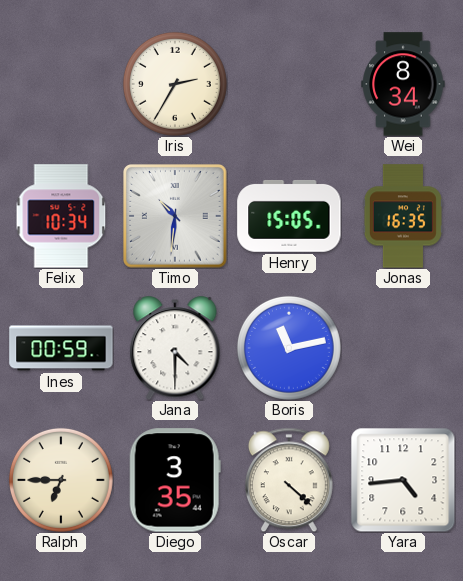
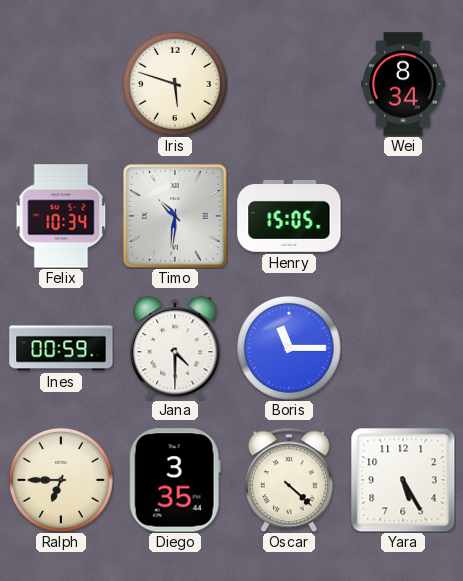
Iris: 2:35 -> 5:48 (175, 84)
Jonas: 16:35 -> none (403, 216)
Boris: 11:13 -> 11:15 (289, 348)
Yara: 4:44 -> 5:25 (403, 480)
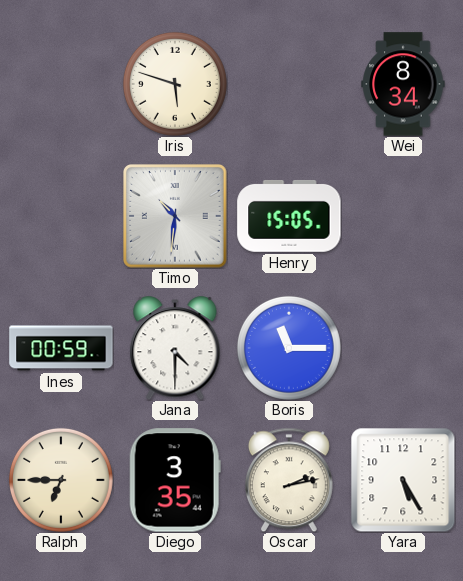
Felix: 10:34 -> none (61, 216)
Oscar: 4:22 -> 2:13 (289, 480)
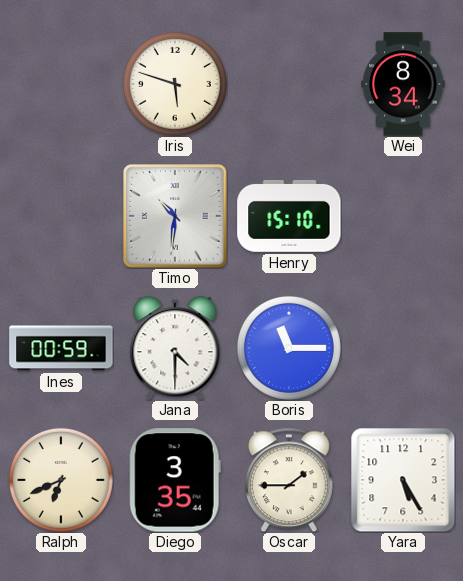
Henry: 15:05 -> 15:10 (289, 216)
Ralph: 6:45 -> 6:41 (61, 480)
Oscar: 2:13 -> 1:45 (289, 480)
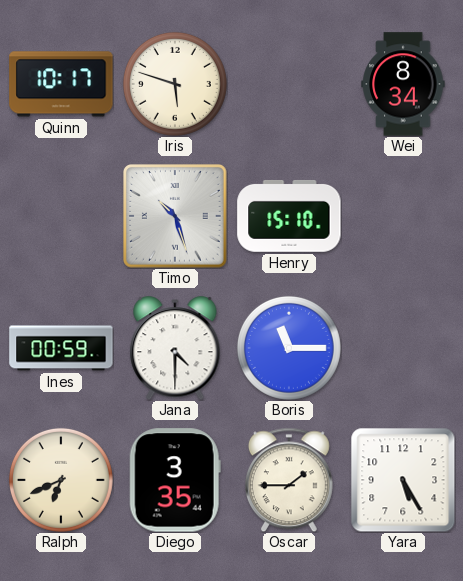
Quinn: none -> 10:17 (61, 84)
Timo: 10:31 -> 10:27 (176, 217)
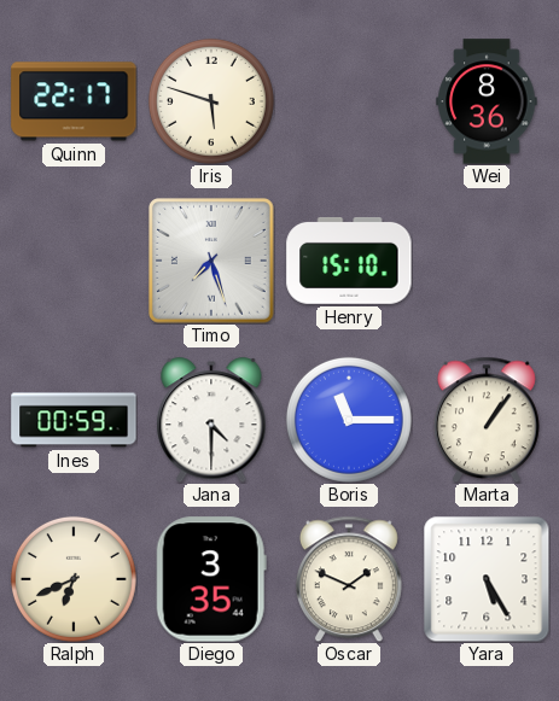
Quinn: 10:17 -> 22:17 (74, 101)
Wei: 8:34 -> 8:36 (487, 101)
Timo: 10:27 -> 7:27 (212, 262)
Marta: none -> 1:06 (487, 420)
Oscar: 1:45 -> 1:49 (349, 579)
